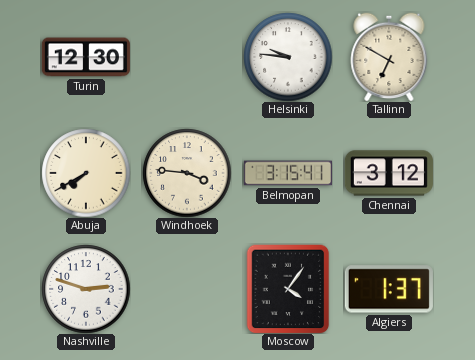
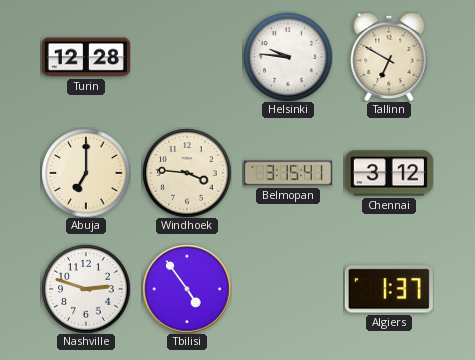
Turin: 12:30 -> 12:28 (86, 57)
Abuja: 7:40 -> 7:00 (86, 173)
Tbilisi: none -> 4:54 (187, 289)
Moscow: 4:06 -> none (288, 289)
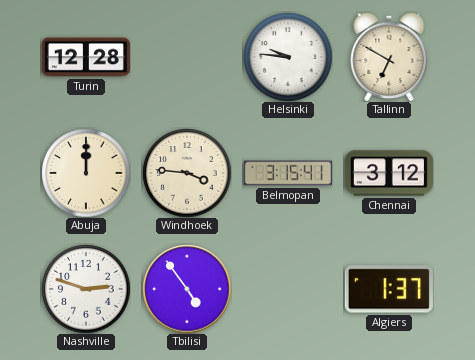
Abuja: 7:00 -> 12:00 (86, 173)
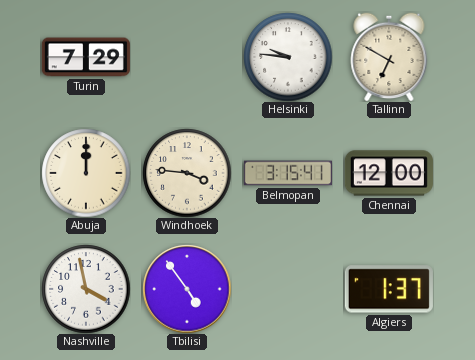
Turin: 12:28 -> 7:29 (86, 57)
Chennai: 3:12 -> 12:00 (389, 173)
Nashville: 2:48 -> 3:58 (86, 289)
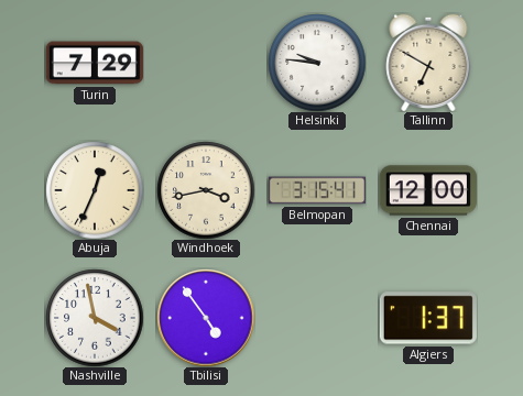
Abuja: 12:00 -> 12:34 (95, 190)
Windhoek: 3:46 -> 3:43 (206, 190)
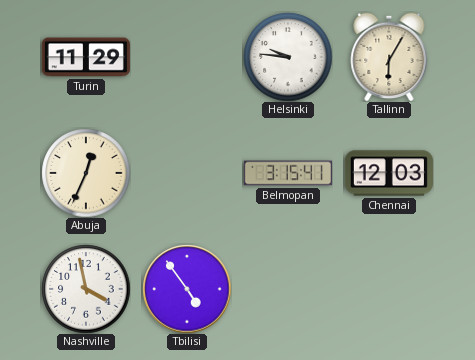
Turin: 7:29 -> 11:29 (86, 57)
Tallinn: 6:50 -> 6:05 (389, 57)
Windhoek: 3:43 -> none (206, 190)
Chennai: 12:00 -> 12:03 (389, 173)
Algiers: 1:37 -> none (428, 318)
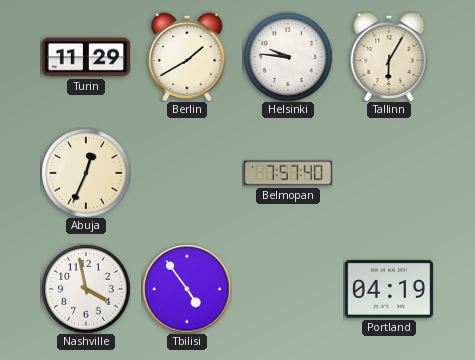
Berlin: none -> 1:40 (187, 57)
Belmopan: 3:15 -> 7:57 (288, 173)
Chennai: 12:03 -> none (389, 173)
Portland: none -> 04:19 (389, 289)
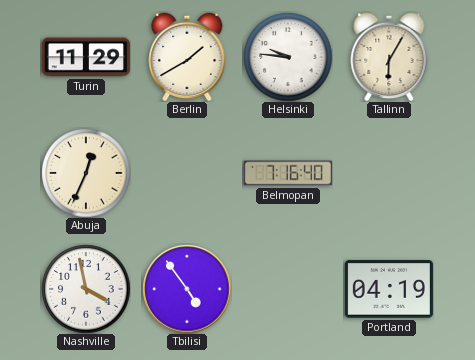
Belmopan: 7:57 -> 7:16 (288, 173)
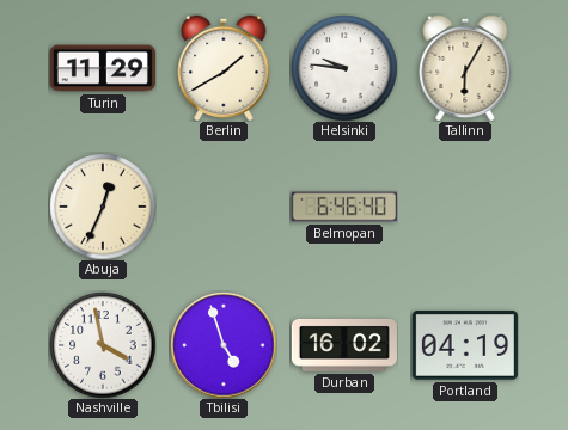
Belmopan: 7:16 -> 6:46 (344, 207)
Tbilisi: 4:54 -> 4:57 (224, 345)
Durban: none -> 16:02 (344, 345)
